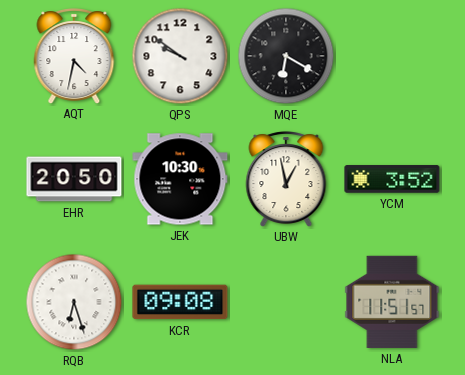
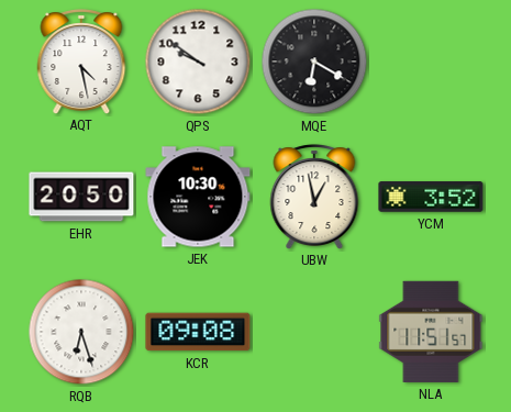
AQT: 4:32 -> 4:28 (81, 62)
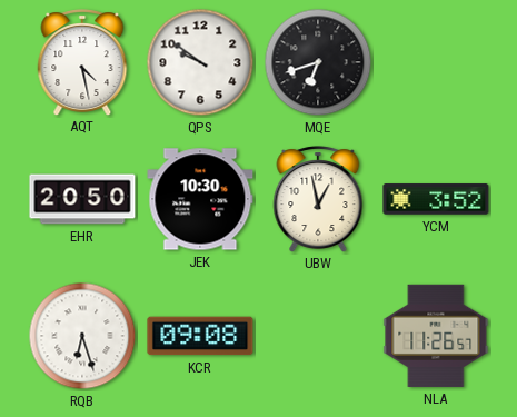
MQE: 6:20 -> 6:42 (318, 62)
NLA: 11:51 -> 11:26 (436, 336)
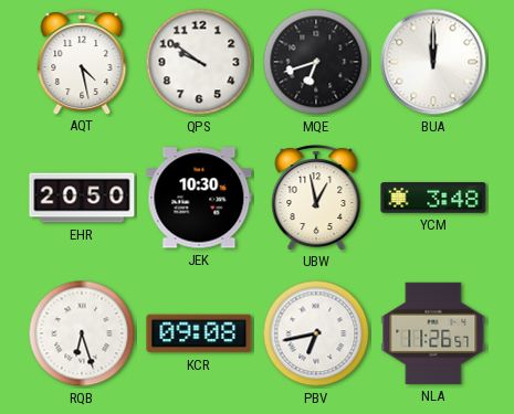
BUA: none -> 12:00 (433, 62)
YCM: 3:52 -> 3:48 (433, 198)
PBV: none -> 6:43 (316, 333)
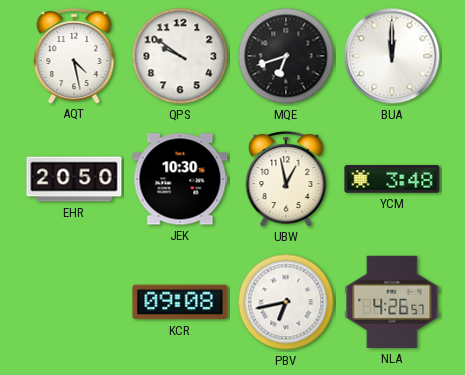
RQB: 6:27 -> none (82, 333)
NLA: 11:26 -> 4:26 (392, 302)
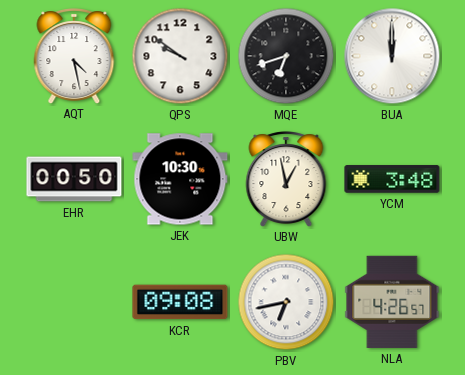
EHR: 20:50 -> 00:50 (74, 179)
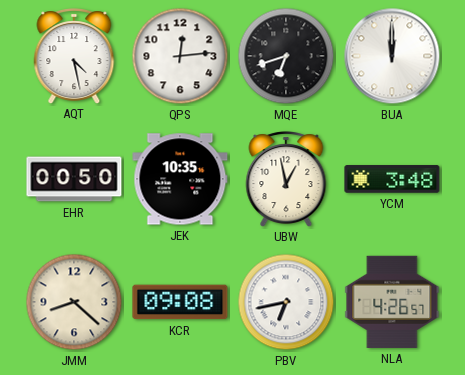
QPS: 9:51 -> 12:14 (180, 56)
JEK: 10:30 -> 10:35 (180, 179)
JMM: none -> 8:22 (74, 302)
